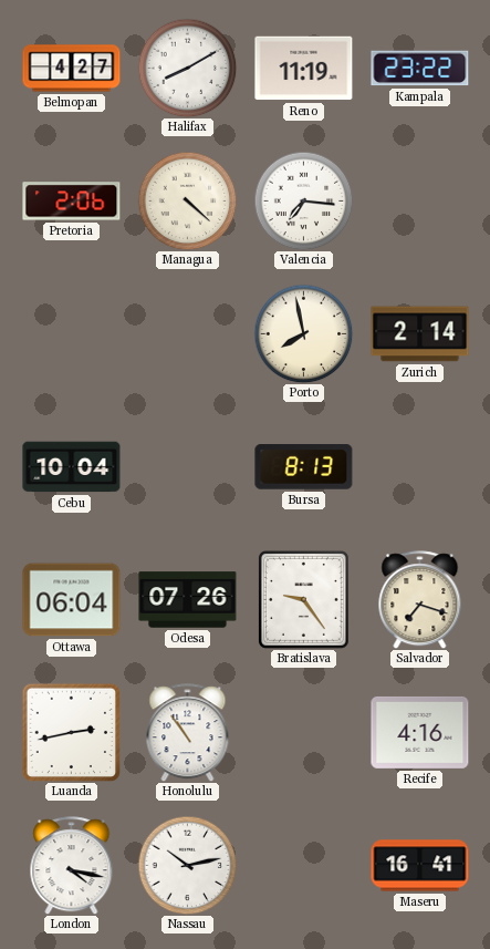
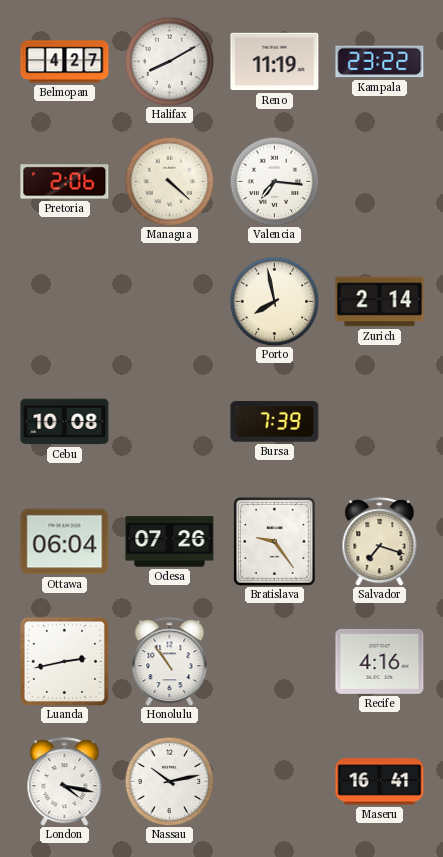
Cebu: 10:04 -> 10:08 (65, 422)
Bursa: 8:13 -> 7:39 (275, 422)
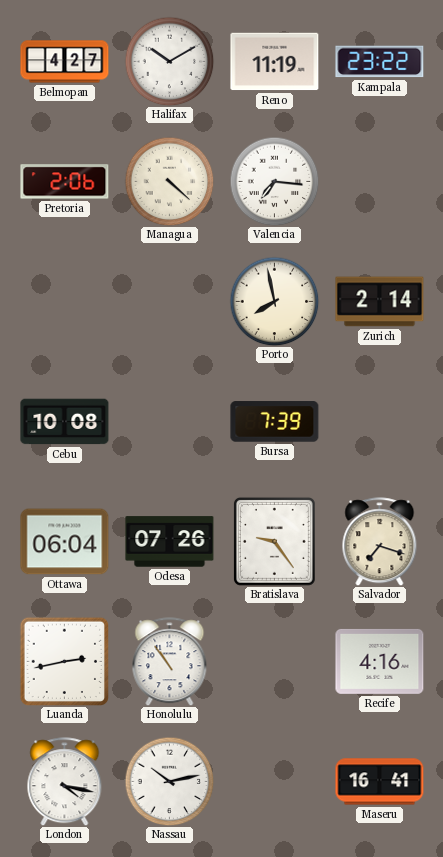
Halifax: 8:10 -> 10:10 (169, 61)
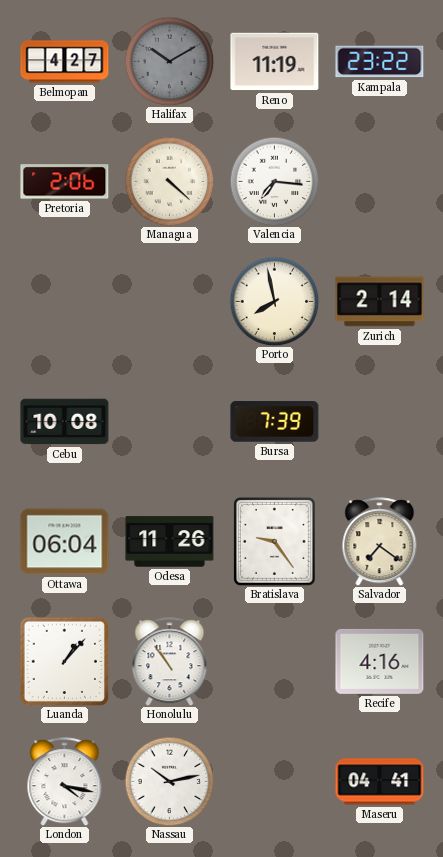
Halifax dial: white -> grey (169, 61)
Odesa: 07:26 -> 11:26 (170, 542)
Salvador: 7:18 -> 7:21 (380, 542)
Luanda: 2:43 -> 1:07 (64, 661)
Maseru: 16:41 -> 04:41 (380, 782)
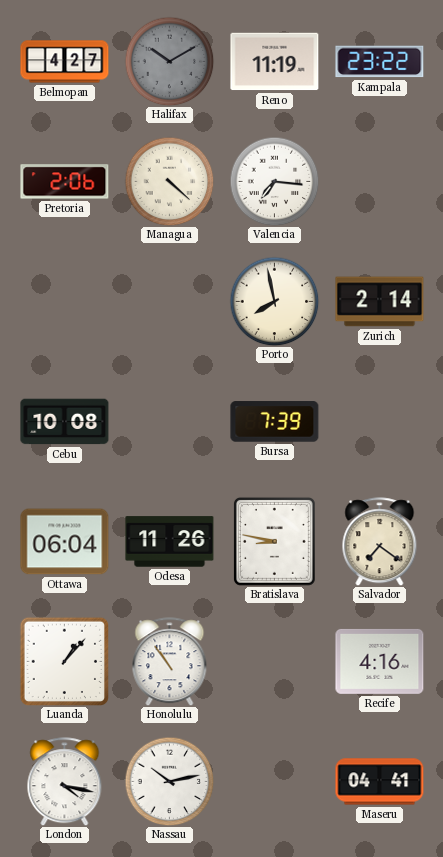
Bratislava: 9:24 -> 8:47 (274, 541)
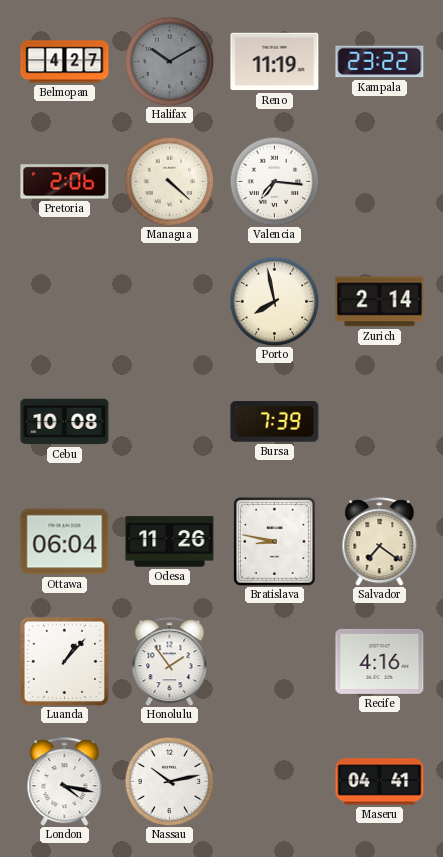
Honolulu: 10:54 -> 1:54 (170, 662)
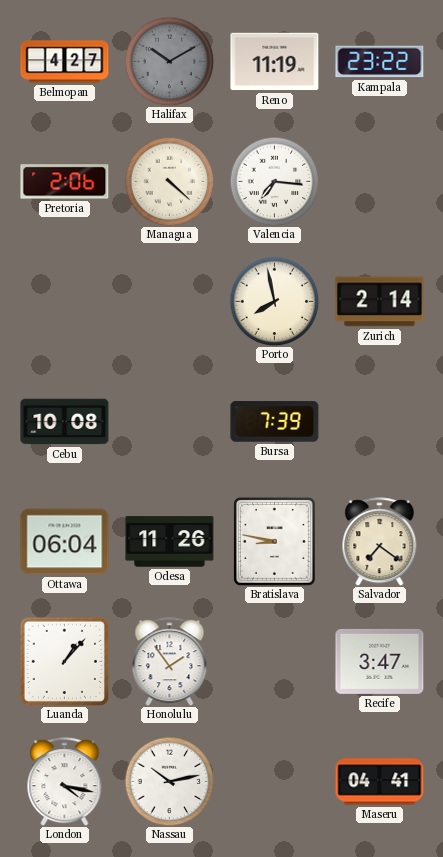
Recife: 4:16 -> 3:47 (380, 661)
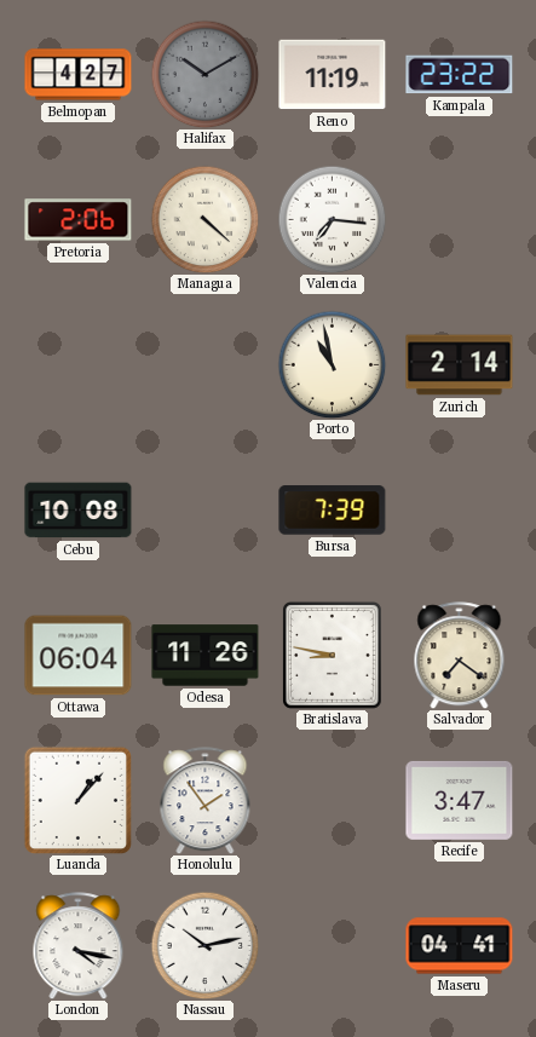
Porto: 7:58 -> 10:58 (332, 364)
